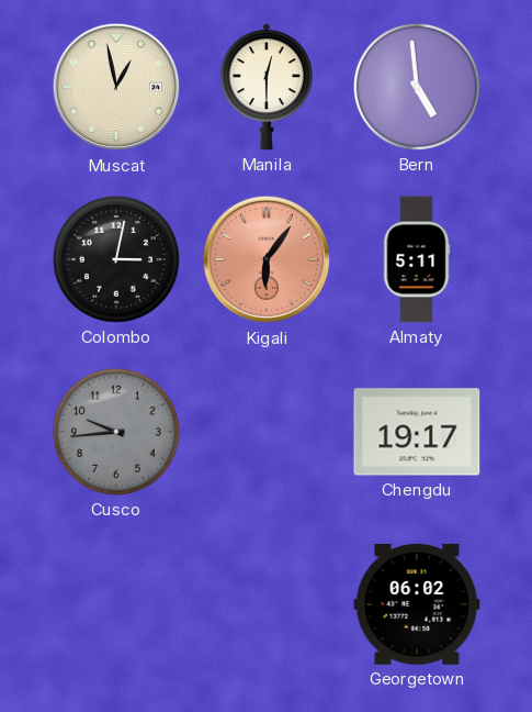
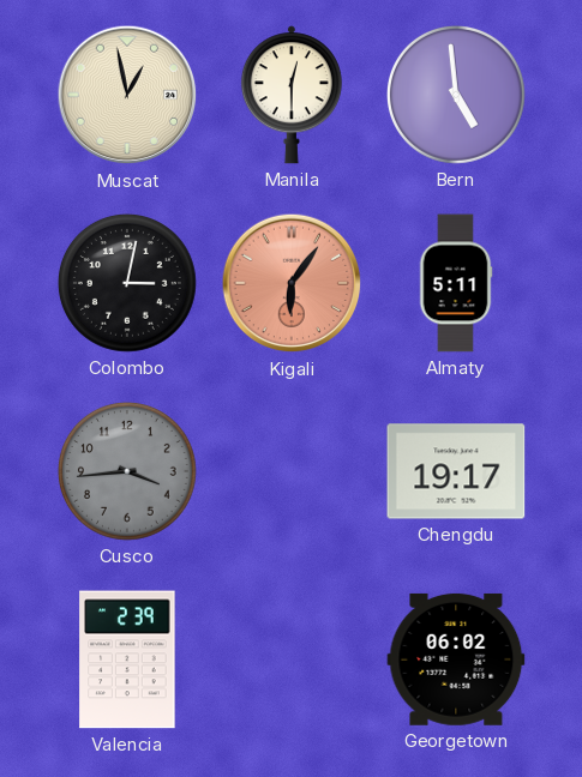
Cusco: 9:44 -> 3:44 (127, 471)
Valencia: none -> 2:39 (127, 659)
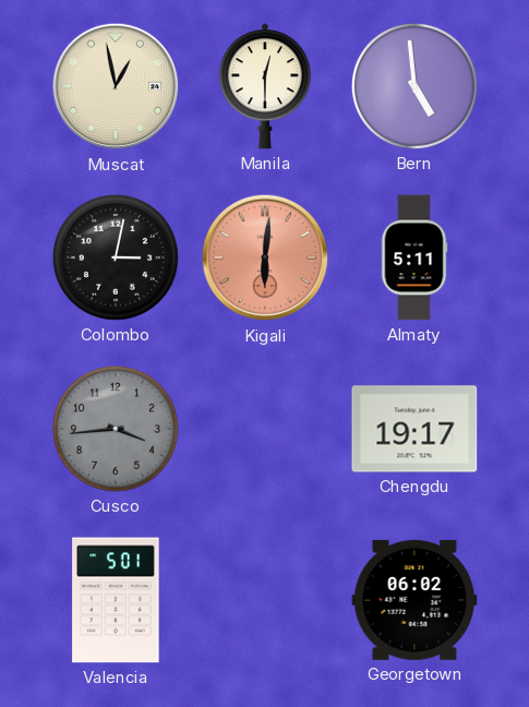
Kigali: 6:06 -> 6:01 (265, 257)
Valencia: 2:39 -> 5:01 (116, 600)
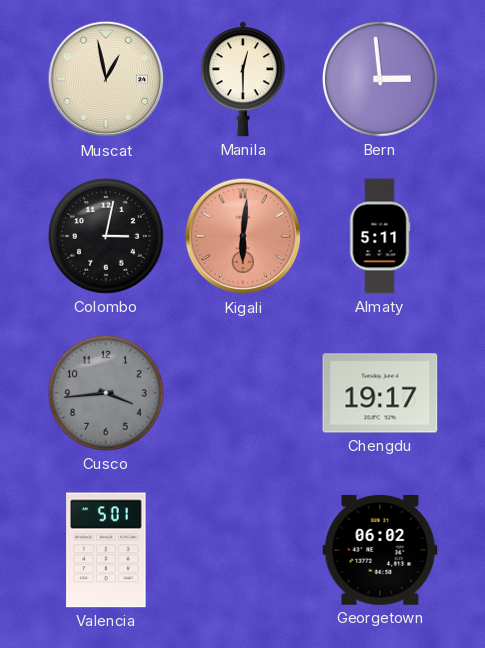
Bern: 4:59 -> 2:59 (380, 79)
